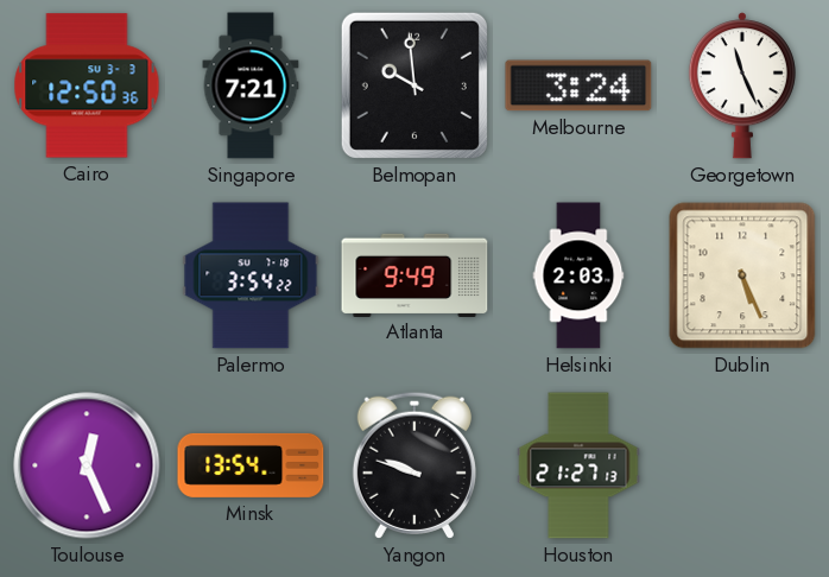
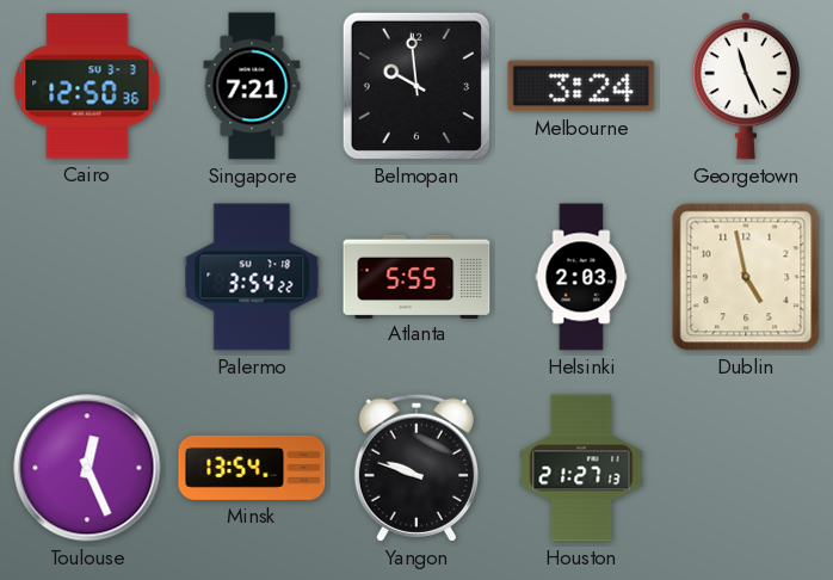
Atlanta: 9:49 -> 5:55 (416, 276)
Dublin: 5:26 -> 4:58 (746, 277)
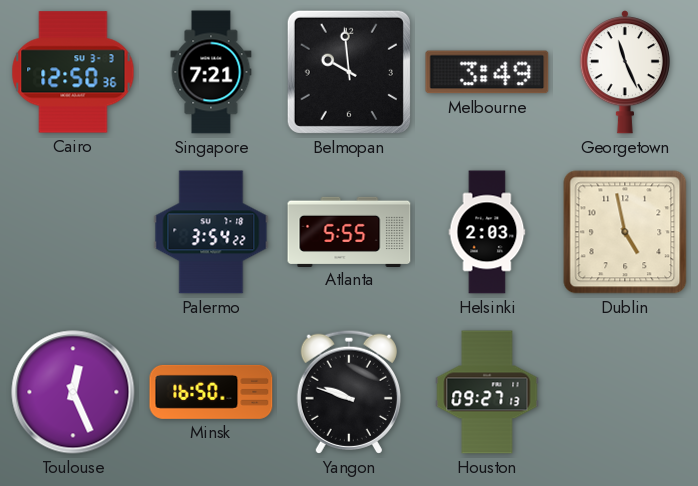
Melbourne: 3:24 -> 3:49 (487, 72)
Minsk: 13:54 -> 16:50 (211, 392)
Houston: 21:27 -> 09:27 (487, 392)
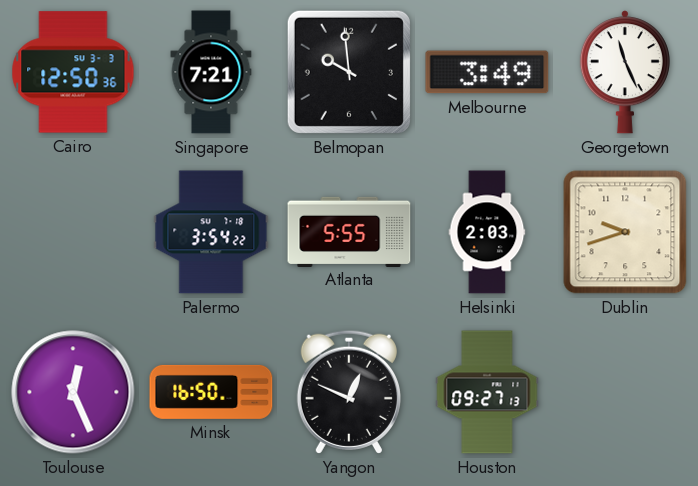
Dublin: 4:58 -> 9:42 (625, 232)
Yangon: 9:48 -> 12:49 (349, 392)
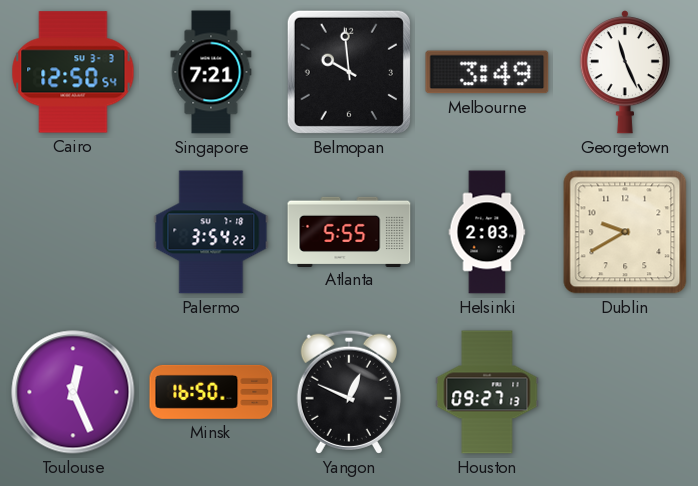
Cairo: 12:50:36 -> 12:50:54 (73, 72)
Dublin: 9:42 -> 9:40 (625, 232)
